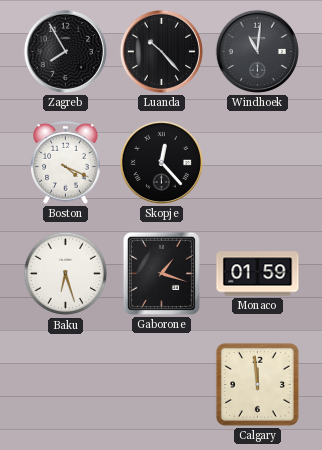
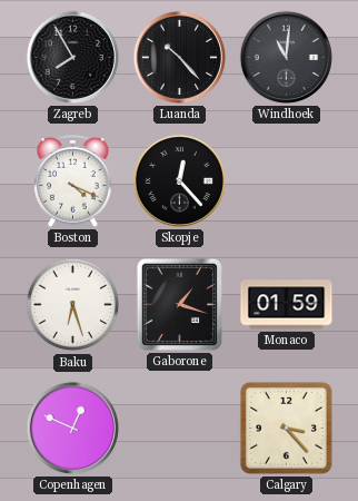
Copenhagen: none -> 12:49 (72, 428)
Calgary: 11:59 -> 3:23 (286, 428)
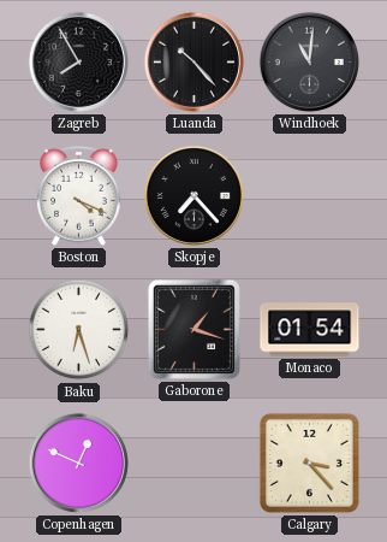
Skopje: 12:23 -> 7:23 (194, 195)
Monaco: 01:59 -> 01:54 (310, 330)
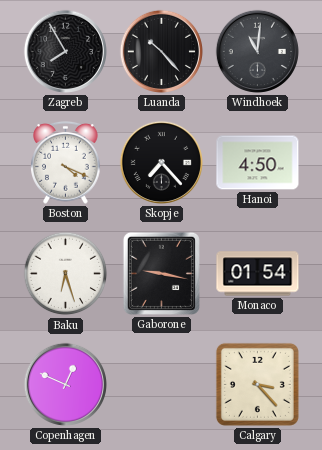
Hanoi: none -> 4:50 (258, 163)
Gaborone: 1:18 -> 9:17 (161, 273)
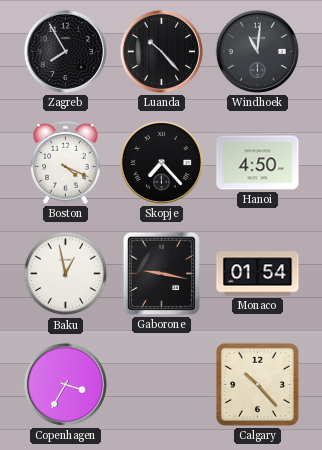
Baku: 6:27 -> 12:58 (66, 274)
Copenhagen: 12:49 -> 3:35 (65, 384)
Calgary: 3:23 -> 10:23 (257, 384)
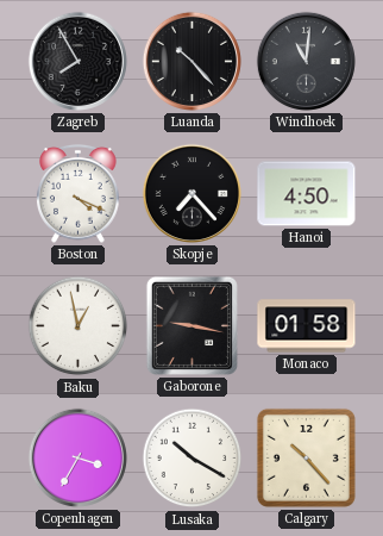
Monaco: 01:54 -> 01:58 (307, 326)
Lusaka: none -> 10:20 (193, 459)
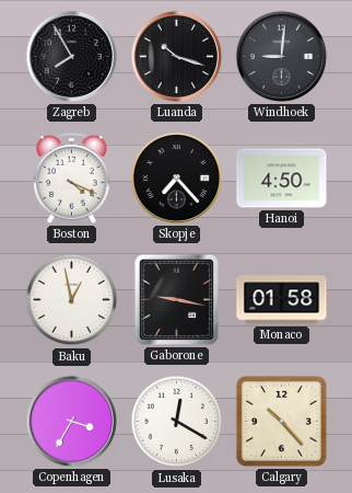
Luanda: 10:23 -> 10:18 (176, 56)
Windhoek: 11:01 -> 9:01 (281, 56)
Lusaka: 10:20 -> 12:20 (177, 422)
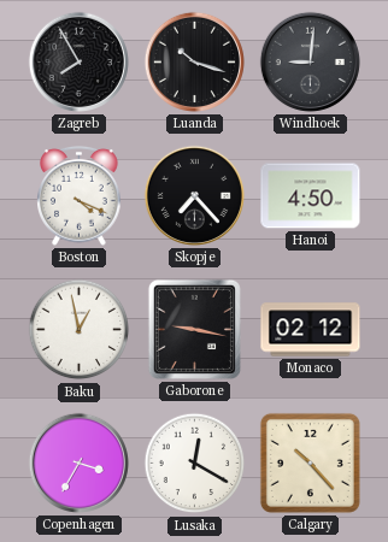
Monaco: 01:58 -> 02:12 (311, 330)
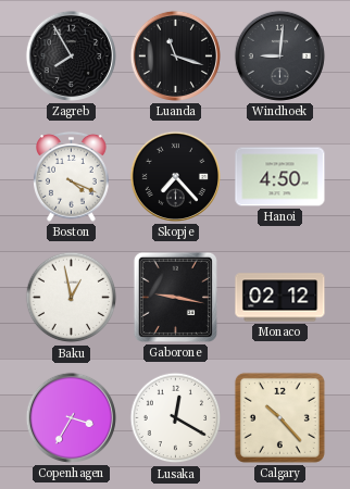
Luanda: 10:18 -> 11:18 (175, 55)
